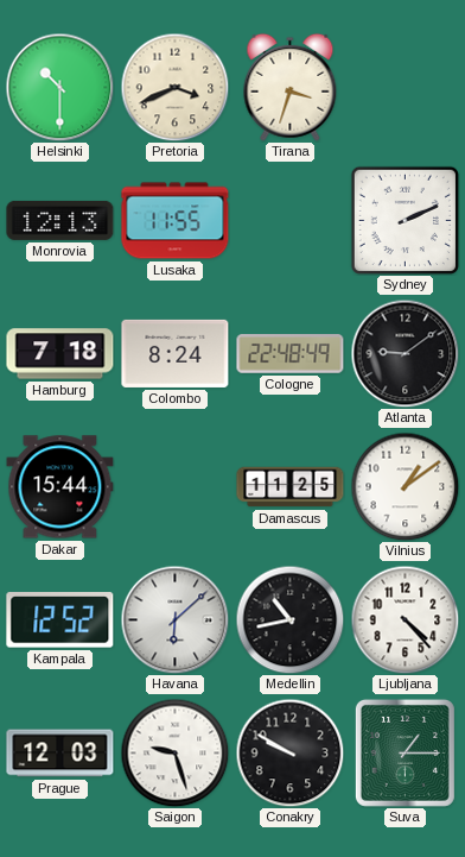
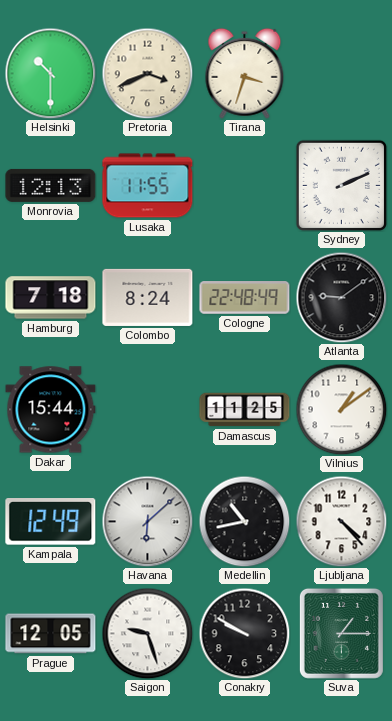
Kampala: 12:52 -> 12:49 (51, 522)
Prague: 12:03 -> 12:05 (51, 634)
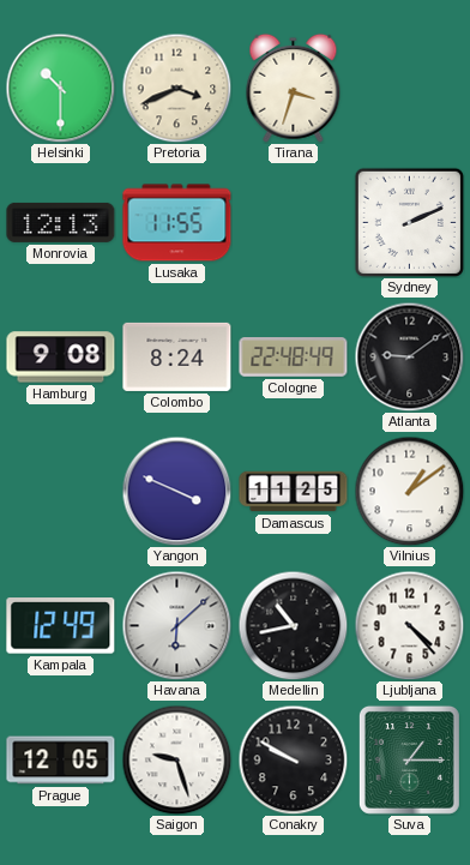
Hamburg: 7:18 -> 9:08 (61, 358)
Dakar: 15:44 -> none (51, 410)
Yangon: none -> 3:49 (176, 491)
